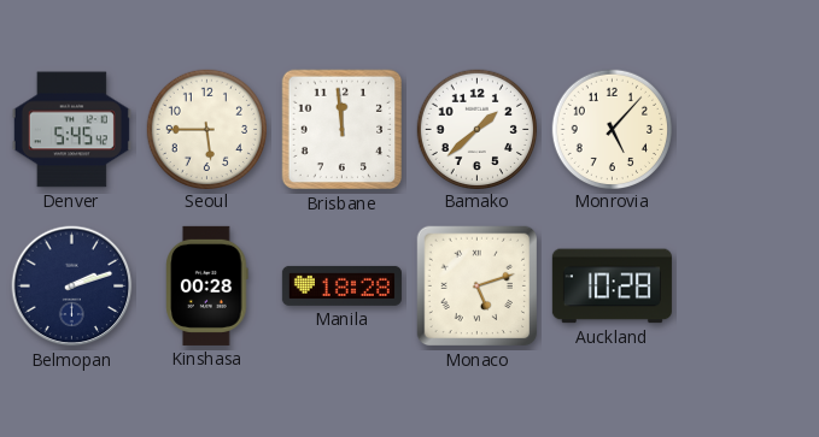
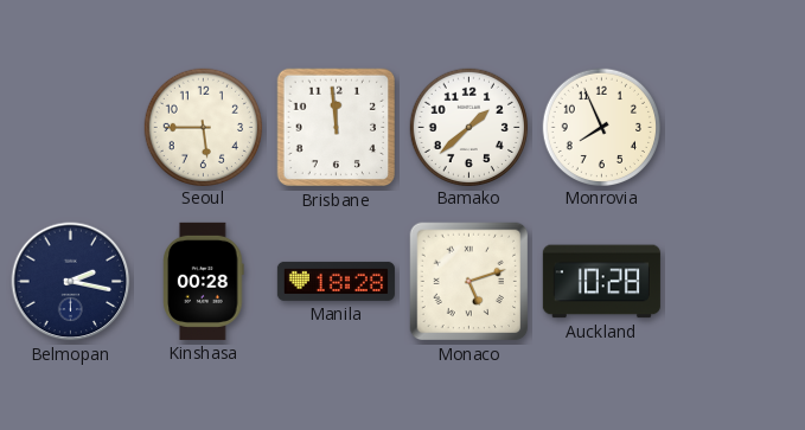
Denver: 5:45 -> none (71, 130)
Monrovia: 5:07 -> 7:56 (601, 127)
Belmopan: 2:12 -> 2:17 (71, 282)
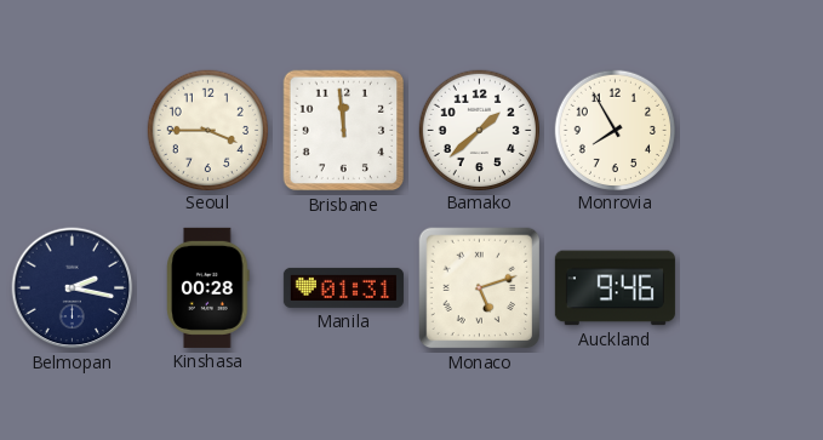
Seoul: 5:45 -> 3:45 (207, 130)
Monrovia: 7:56 -> 7:55 (615, 130)
Manila: 18:28 -> 01:31 (343, 287)
Auckland: 10:28 -> 9:46 (615, 288)
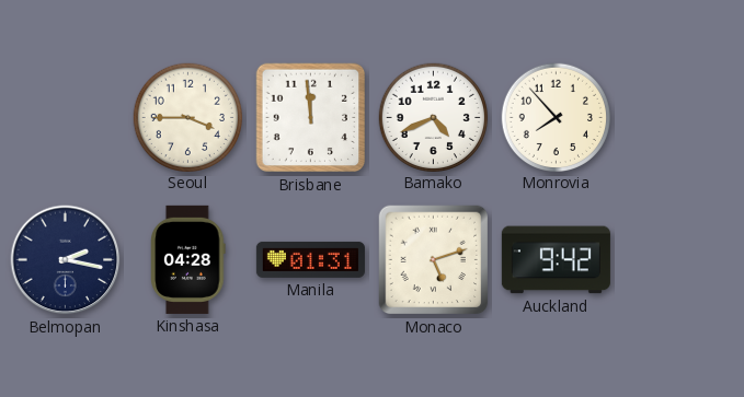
Bamako: 1:38 -> 4:41 (433, 117)
Monrovia: 7:55 -> 7:53 (556, 117)
Kinshasa: 00:28 -> 04:28 (188, 259)
Auckland: 9:46 -> 9:42 (556, 260)
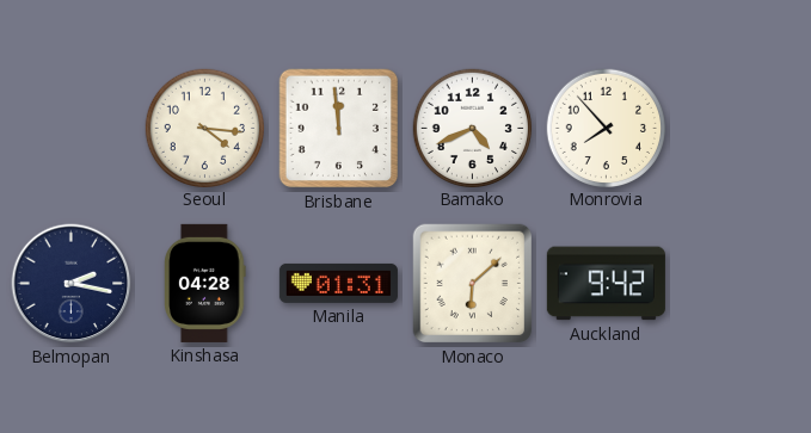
Seoul: 3:45 -> 4:16 (204, 128)
Monaco: 5:12 -> 6:08 (473, 284)
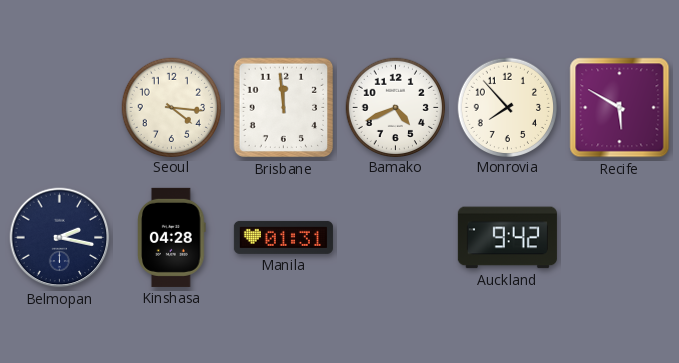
Recife: none -> 5:50 (620, 108)
Monaco: 6:08 -> none (473, 284)
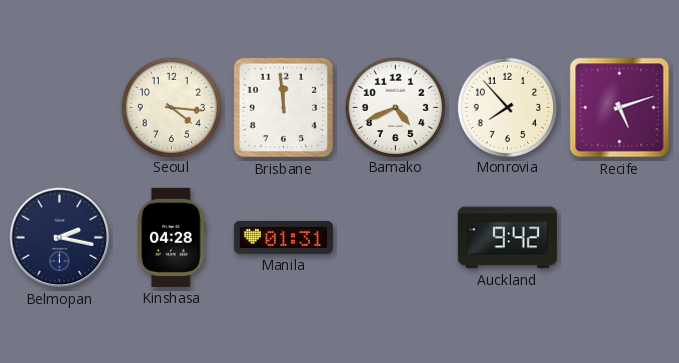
Recife: 5:50 -> 5:12 (620, 108)
